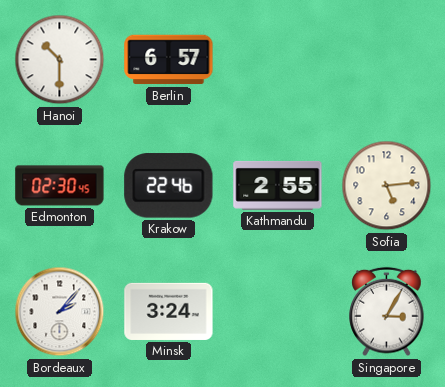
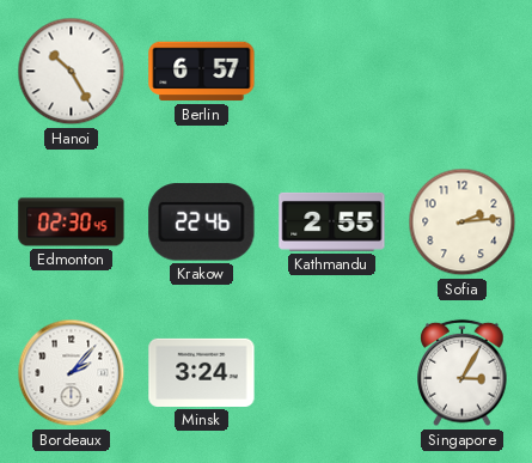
Hanoi: 10:30 -> 10:25 (72, 72)
Sofia: 5:14 -> 2:14 (463, 223)
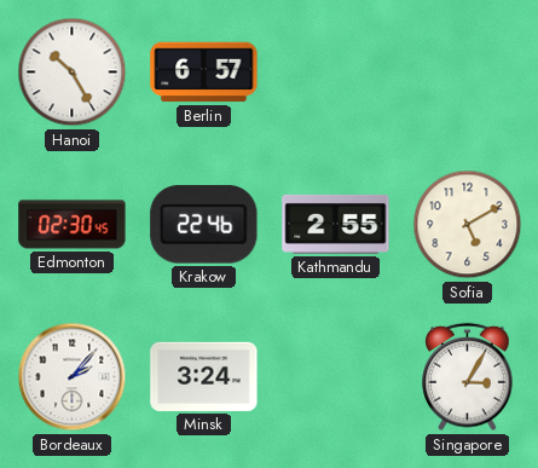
Sofia: 2:14 -> 5:10 (468, 225)
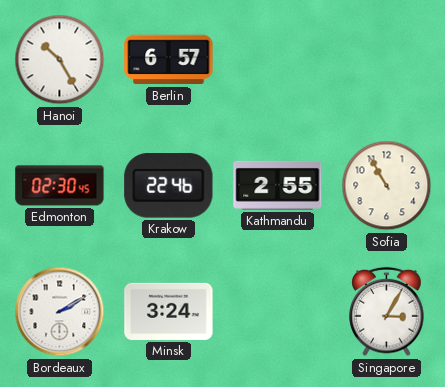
Sofia: 5:10 -> 10:55 (387, 186)
Bordeaux: 2:07 -> 2:10 (60, 312)
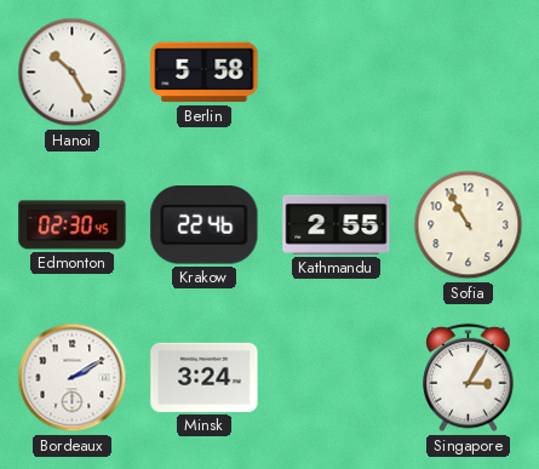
Berlin: 6:57 -> 5:58 (205, 73)
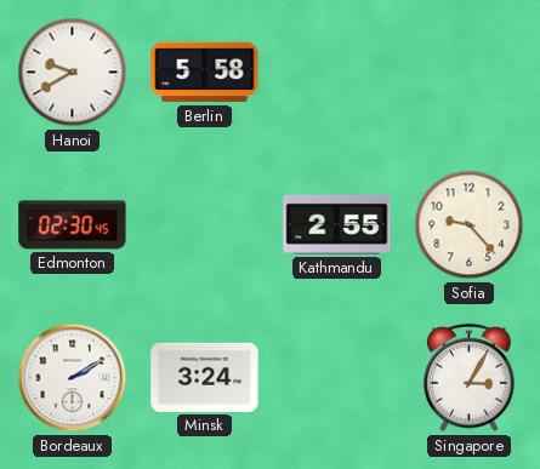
Hanoi: 10:25 -> 9:40 (73, 73)
Krakow: 22:46 -> none (205, 225)
Sofia: 10:55 -> 9:23 (470, 225)
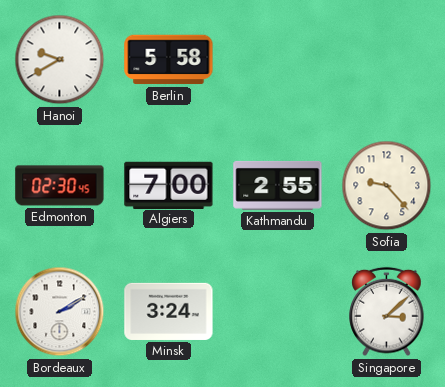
Algiers: none -> 7:00 (169, 185)
Singapore: 3:05 -> 3:08 (387, 312)
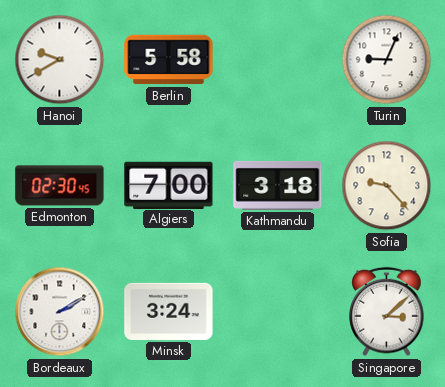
Turin: none -> 9:04 (387, 60)
Kathmandu: 2:55 -> 3:18 (278, 185)
